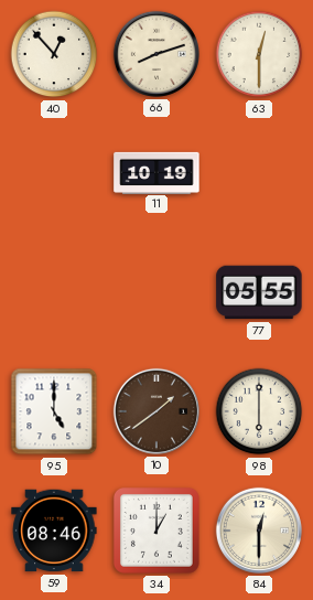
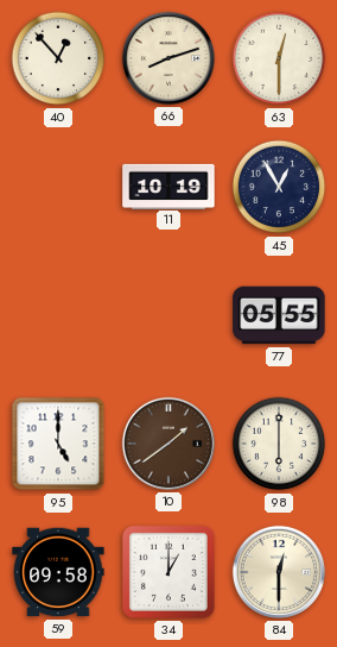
45: none -> 12:55 (279, 187)
59: 08:46 -> 09:58 (58, 572)
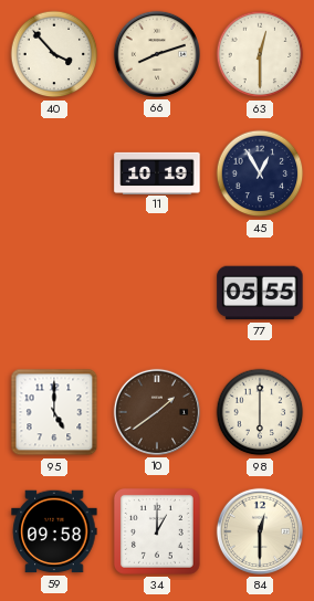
40: 12:53 -> 3:53 (54, 54)
